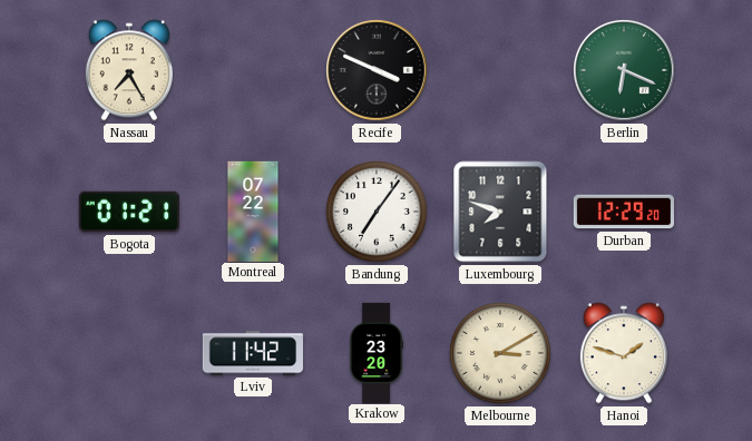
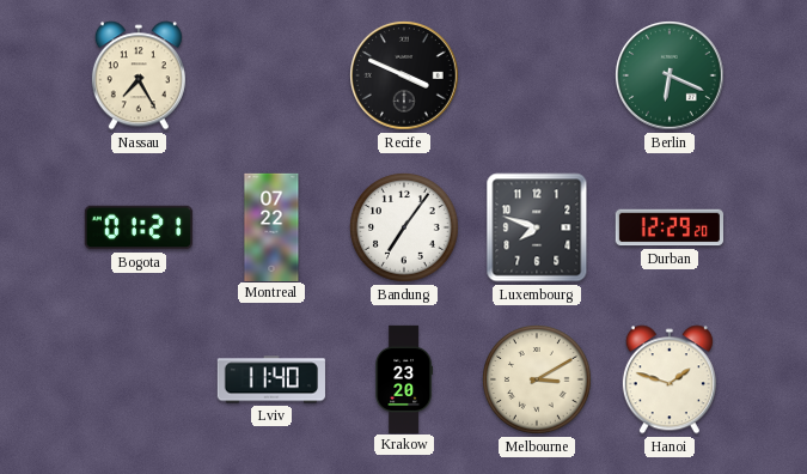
Lviv: 11:42 -> 11:40 (271, 379)
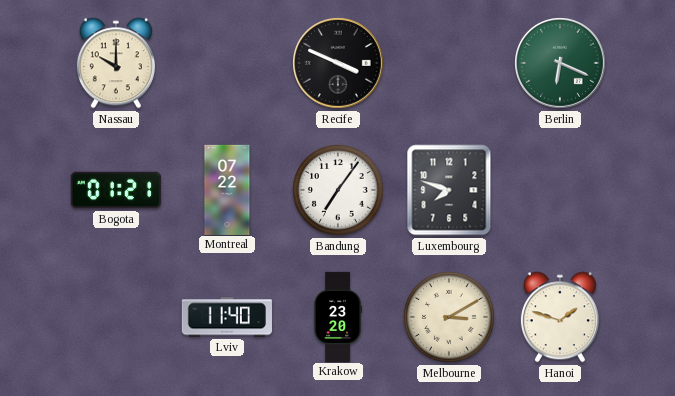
Nassau: 7:25 -> 10:00 (116, 63)
Durban: 12:29 -> none (668, 227)
